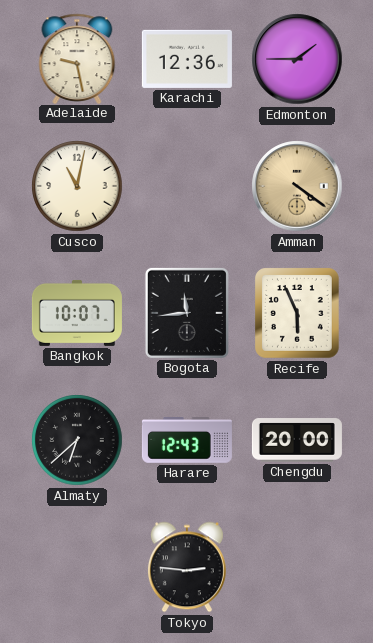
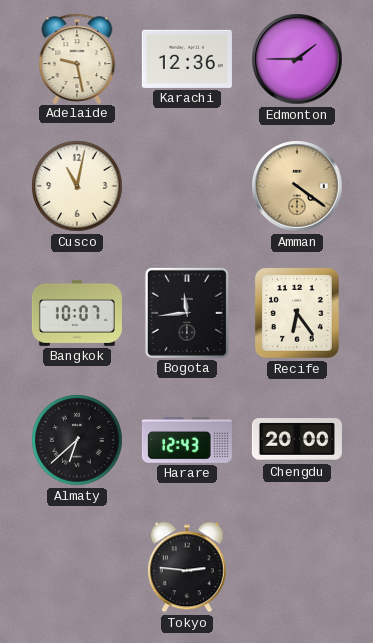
Recife: 5:56 -> 6:24 (298, 314)
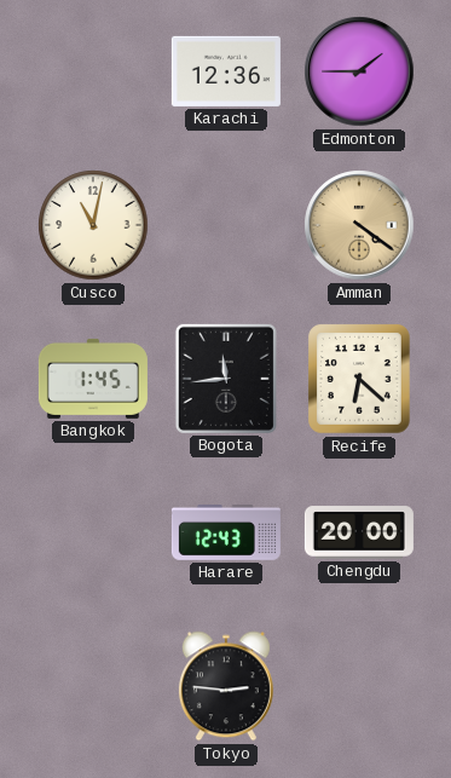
Adelaide: 9:28 -> none (77, 58)
Bangkok: 10:07 -> 1:45 (93, 379)
Recife: 6:24 -> 6:22 (360, 380)
Almaty: 6:38 -> none (77, 440)
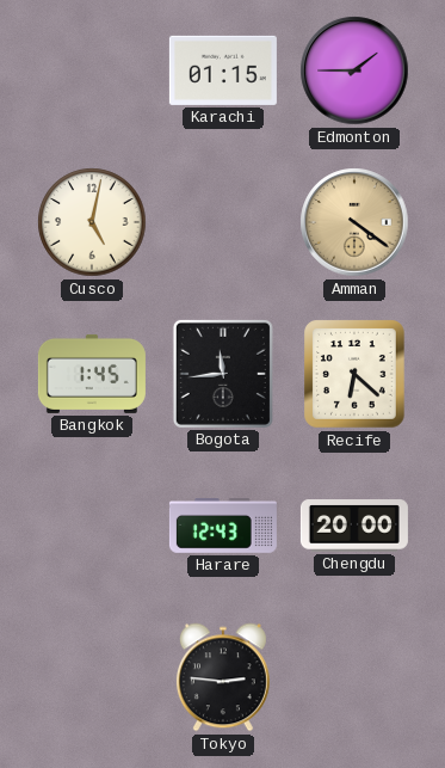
Karachi: 12:36 -> 01:15 (223, 70)
Cusco: 11:02 -> 5:02 (92, 222)
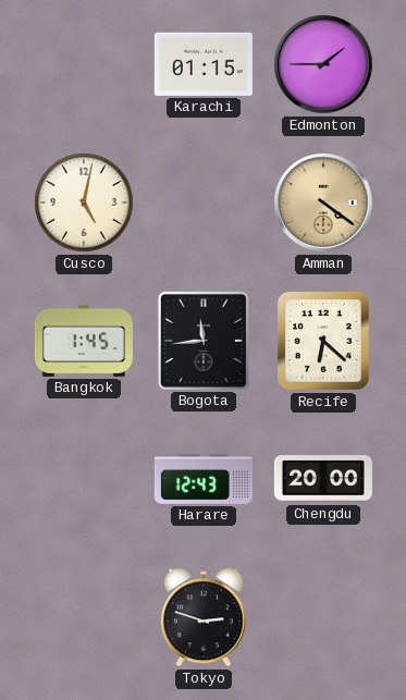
Tokyo: 2:46 -> 2:48 (204, 617)
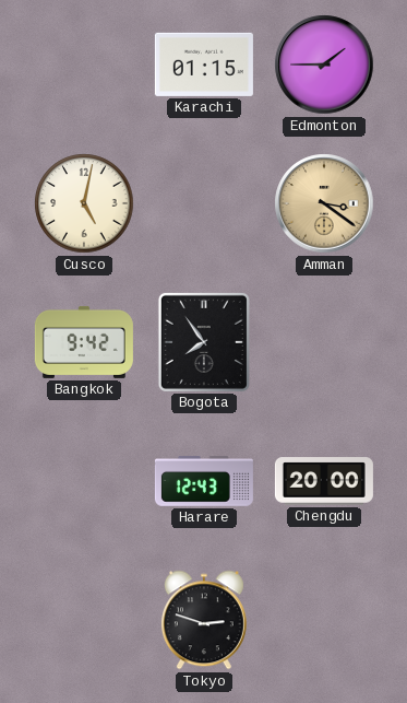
Amman: 4:21 -> 3:21 (324, 203)
Bangkok: 1:45 -> 9:42 (84, 342)
Bogota: 11:44 -> 7:54 (204, 342)
Recife: 6:22 -> none (324, 342)
